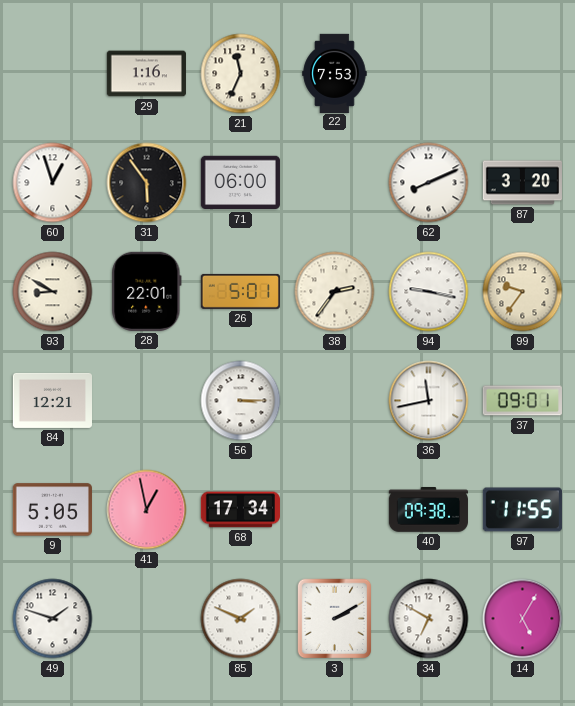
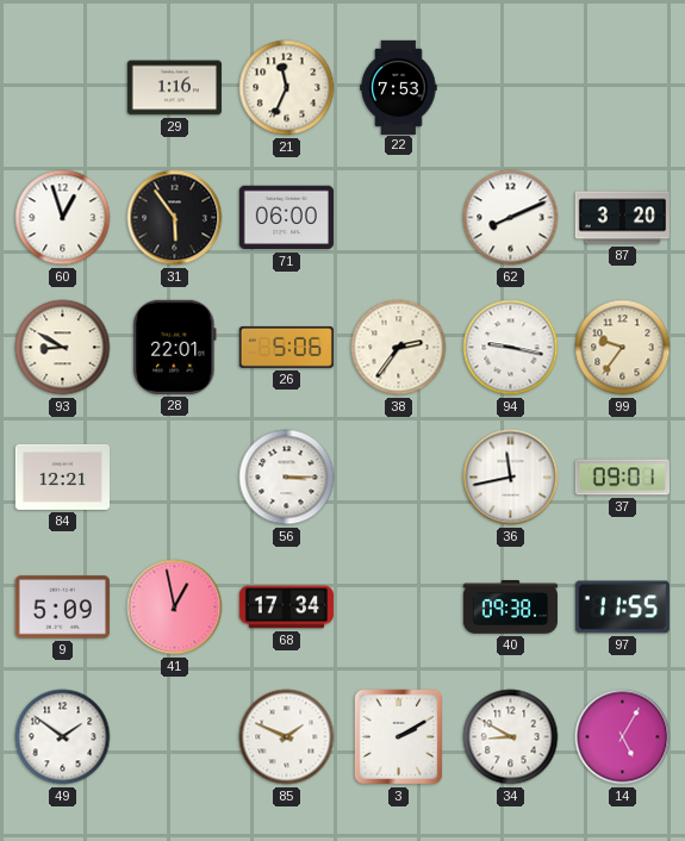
26: 5:01 -> 5:06 (286, 347)
9: 5:05 -> 5:09 (62, 608)
49: 1:48 -> 1:51 (63, 737)
34: 6:50 -> 8:50 (511, 737)
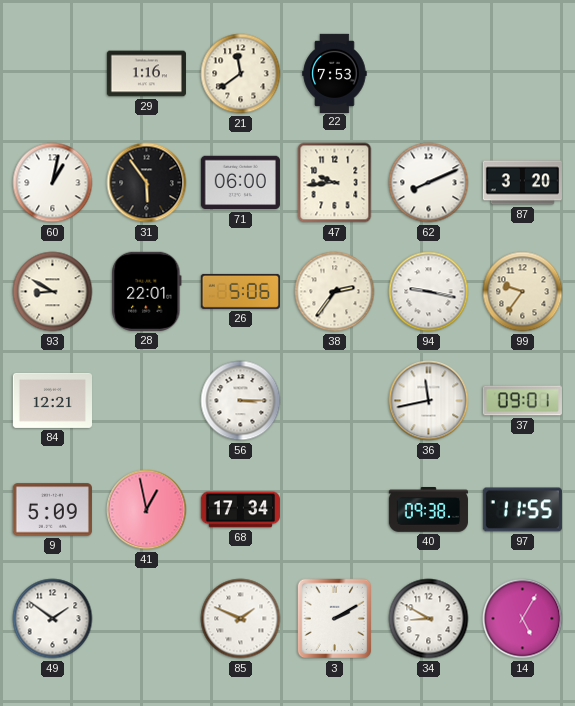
21: 11:34 -> 11:39 (241, 74)
60: 12:57 -> 1:02 (53, 183)
47: none -> 9:44 (335, 183)
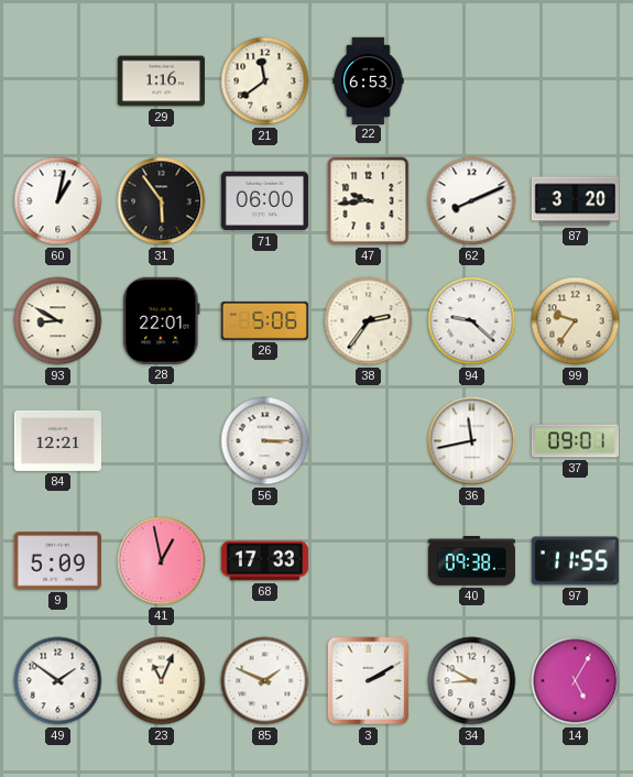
22: 7:53 -> 6:53 (369, 80)
94: 9:17 -> 9:22 (472, 321)
68: 17:34 -> 17:33 (264, 561)
23: none -> 11:04 (162, 681)
